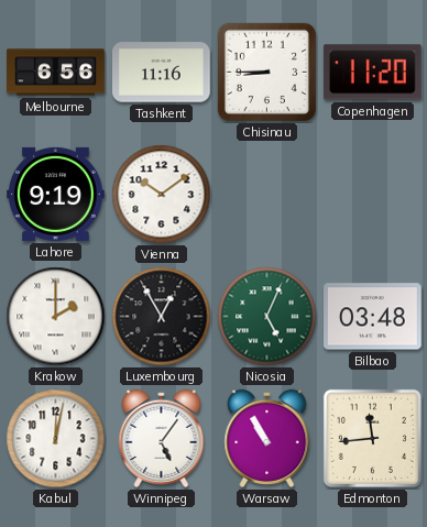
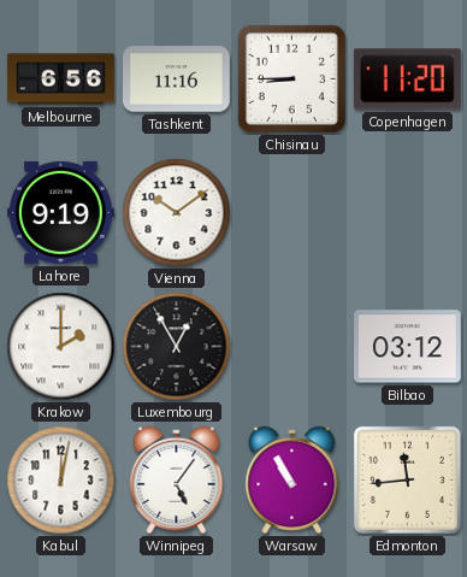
Nicosia: 5:04 -> none (267, 317)
Bilbao: 03:48 -> 03:12 (408, 347)
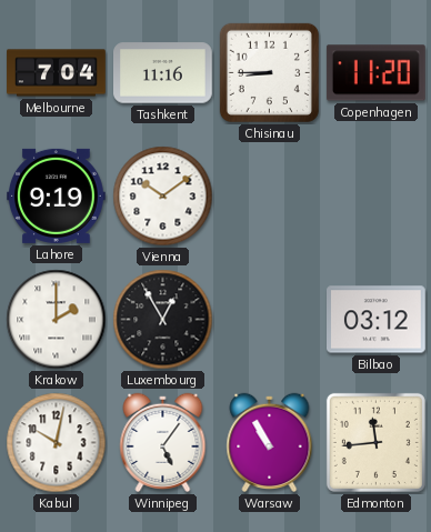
Melbourne: 6:56 -> 7:04 (57, 73)
Kabul: 12:02 -> 10:02 (57, 443)
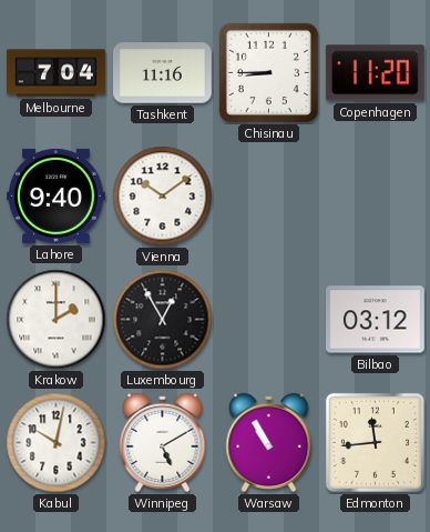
Lahore: 9:19 -> 9:40 (57, 195)
Winnipeg: 5:06 -> 5:10 (163, 442)
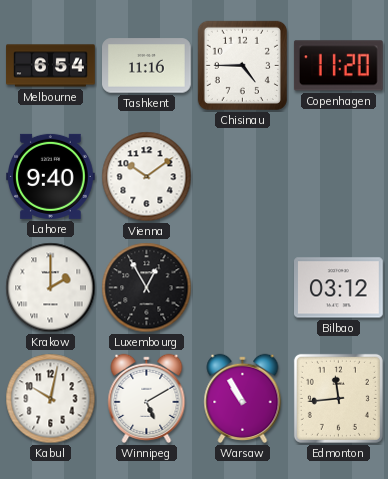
Melbourne: 7:04 -> 6:54 (51, 66)
Chisinau: 8:45 -> 4:45 (242, 65)
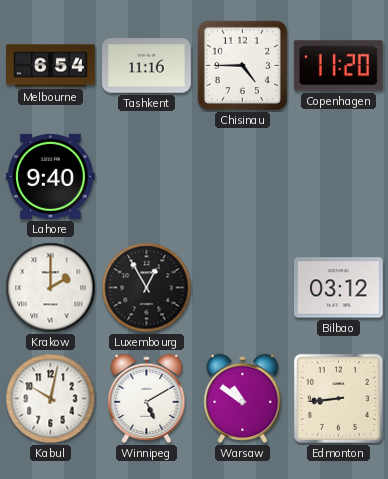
Vienna: 10:09 -> none (147, 177)
Warsaw: 10:55 -> 10:51 (243, 398)
Edmonton: 11:44 -> 8:44 (338, 398)
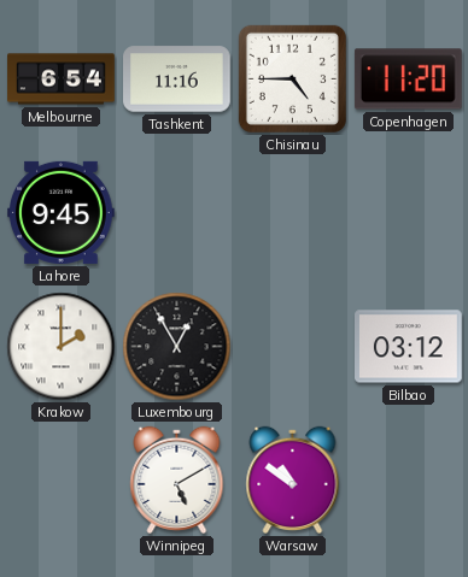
Lahore: 9:40 -> 9:45 (62, 212)
Kabul: 10:02 -> none (51, 399)
Edmonton: 8:44 -> none (338, 398)
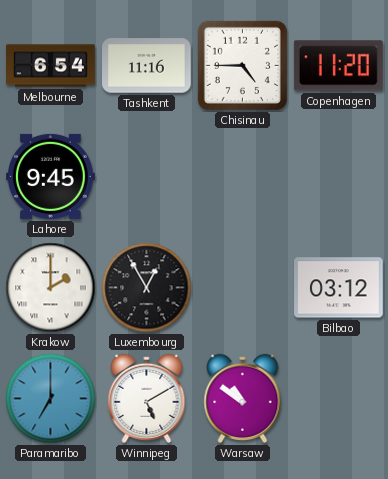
Paramaribo: none -> 7:00 (51, 399)
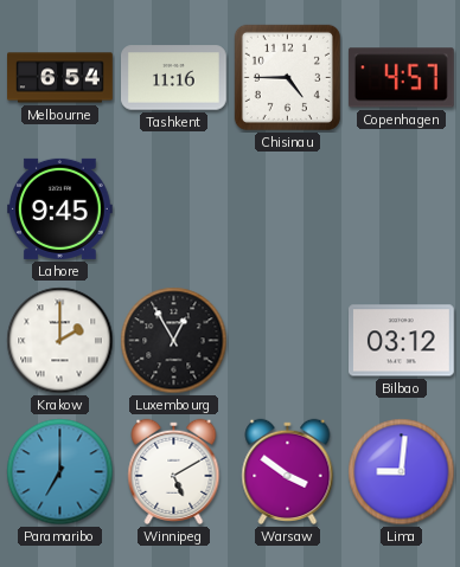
Copenhagen: 11:20 -> 4:57 (401, 78)
Warsaw: 10:51 -> 3:51 (288, 471)
Lima: none -> 9:01 (402, 472)
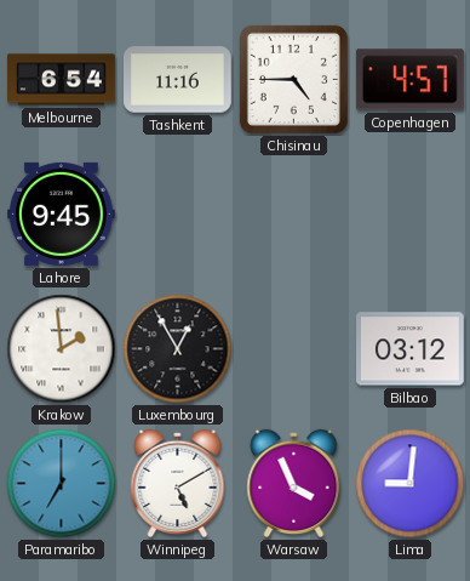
Krakow: 2:00 -> 1:59 (62, 349)
Warsaw: 3:51 -> 3:56 (294, 483)
